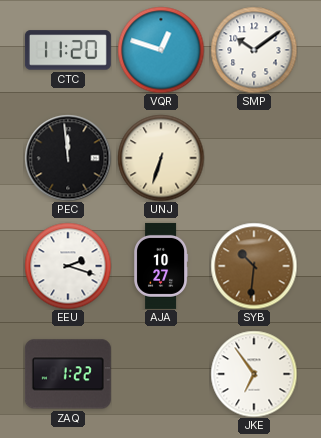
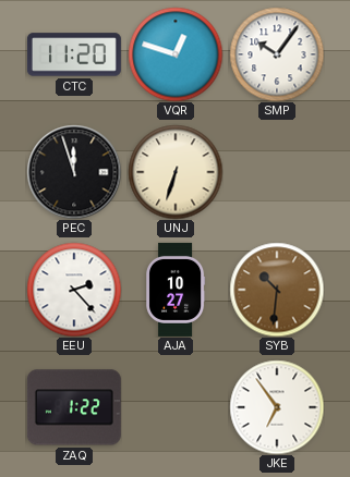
SMP: 10:09 -> 10:06 (277, 54)
PEC: 11:59 -> 11:57 (74, 172)
EEU: 2:18 -> 2:23 (74, 290)
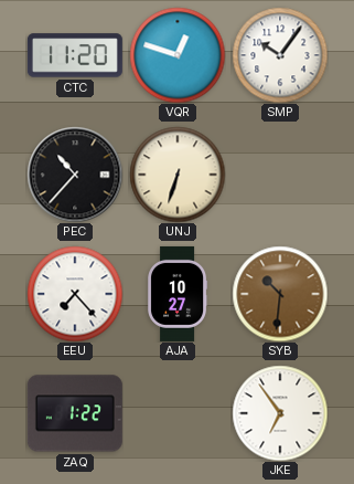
PEC: 11:57 -> 10:37 (75, 175)
EEU: 2:23 -> 7:23 (75, 294)
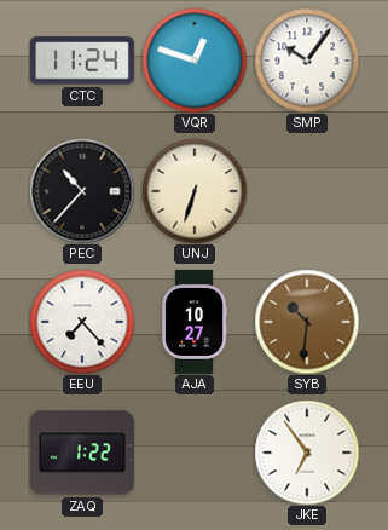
CTC: 11:20 -> 11:24 (82, 61)
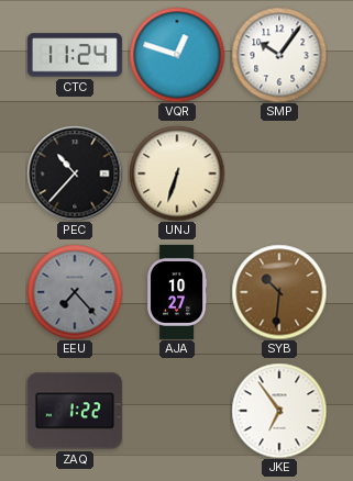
EEU dial: white -> grey (75, 292)
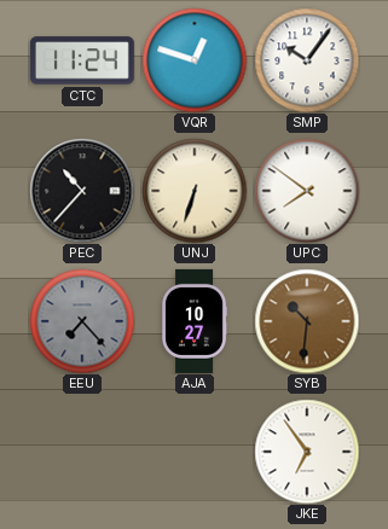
UPC: none -> 7:51 (307, 191)
ZAQ: 1:22 -> none (75, 411)
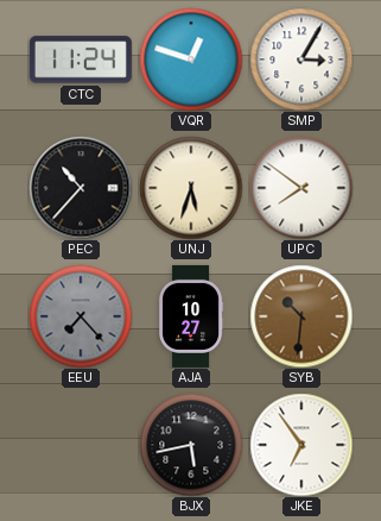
SMP: 10:06 -> 3:05 (301, 59)
UNJ: 6:33 -> 5:33 (191, 188)
BJX: none -> 5:43 (191, 445)
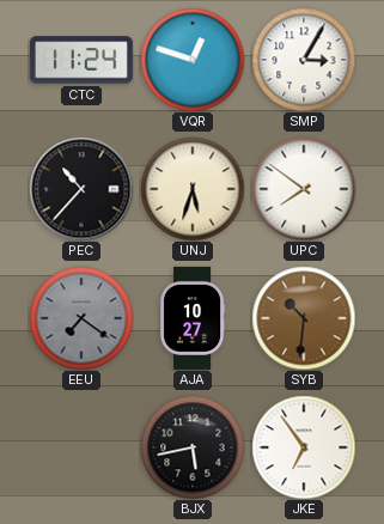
EEU: 7:23 -> 7:21 (81, 318)
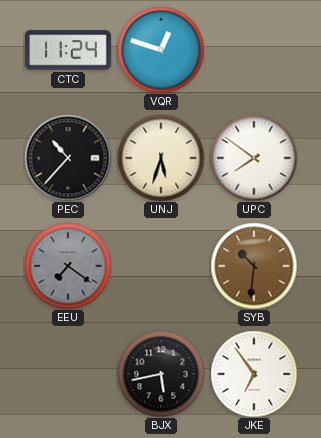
SMP: 3:05 -> none (304, 60)
AJA: 10:27 -> none (194, 318)
